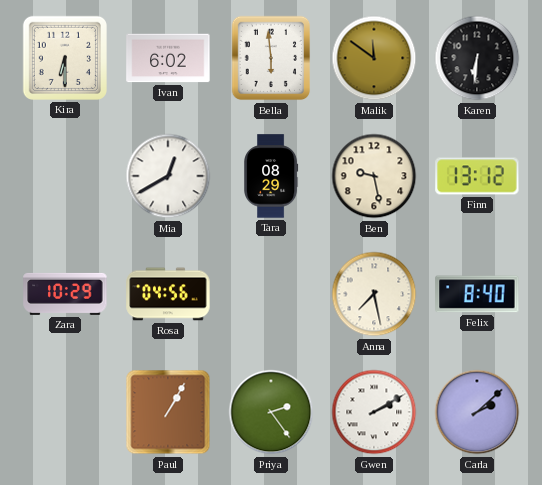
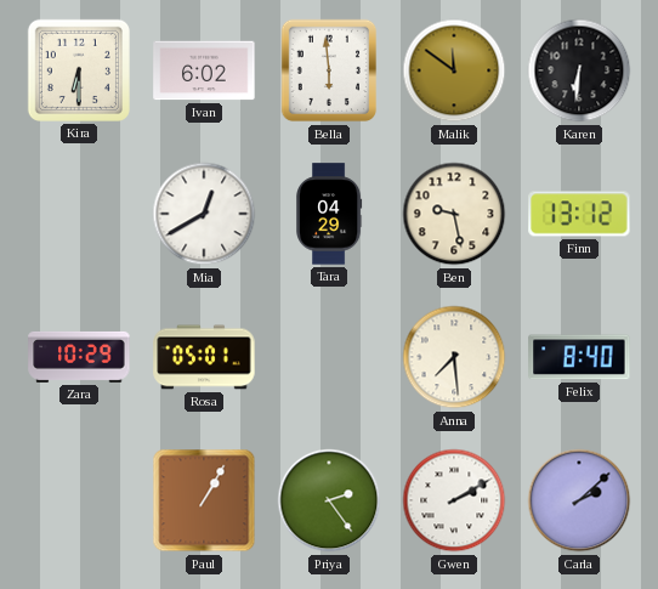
Tara: 08:29 -> 04:29 (330, 214)
Rosa: 04:56 -> 05:01 (204, 357)
Anna: 7:28 -> 7:29 (454, 357)
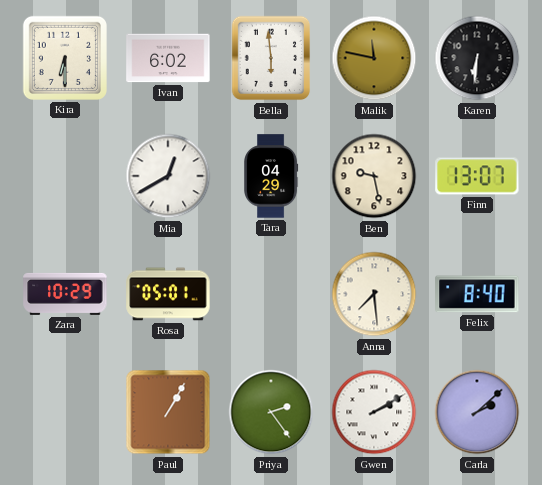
Malik: 11:51 -> 11:47 (374, 58)
Finn: 13:12 -> 13:07 (477, 176)
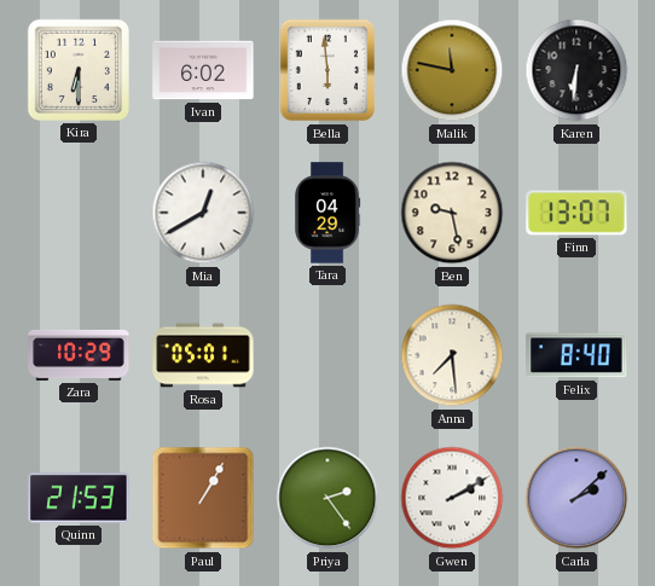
Quinn: none -> 21:53 (79, 498)
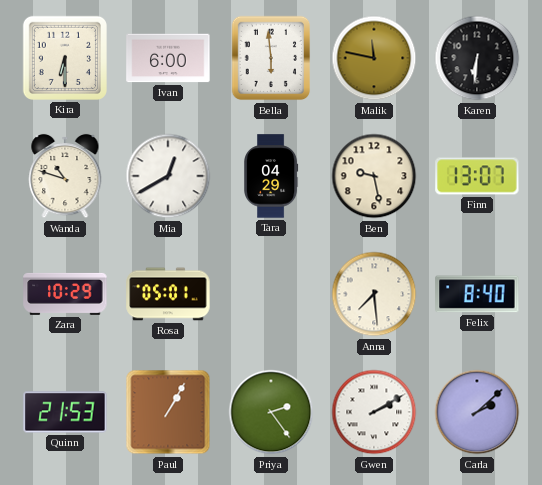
Ivan: 6:02 -> 6:00 (168, 58)
Wanda: none -> 10:48 (65, 176)
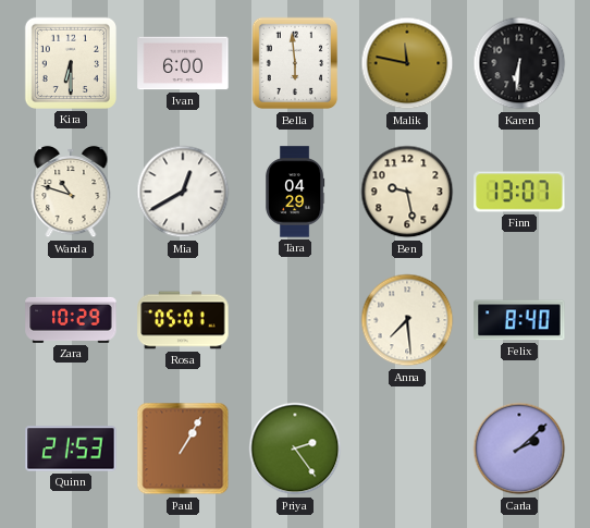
Gwen: 2:10 -> none (374, 412)
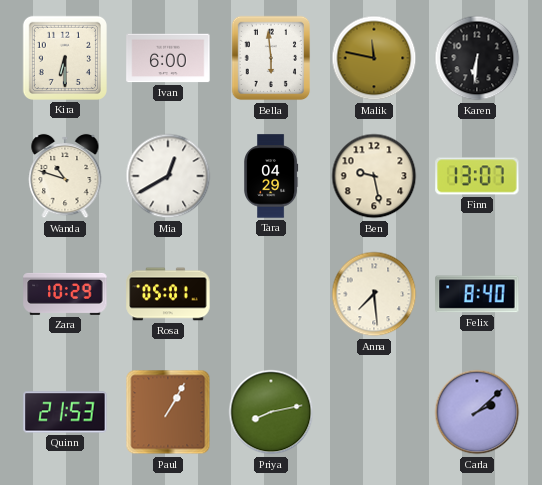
Priya: 2:24 -> 8:13 (271, 412)
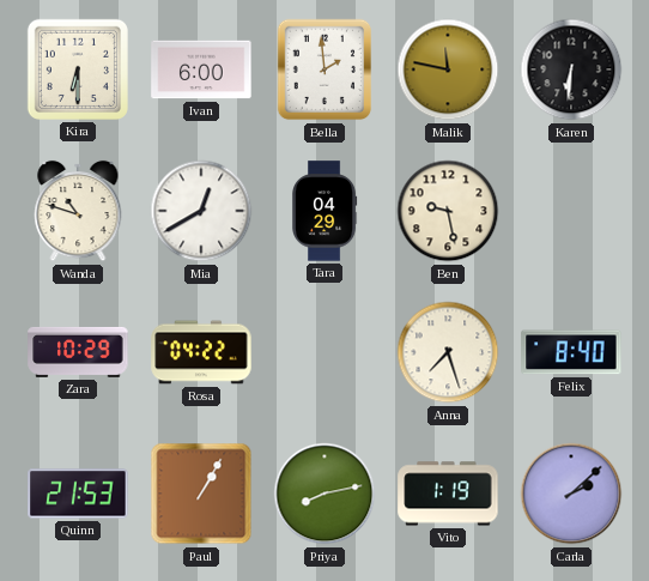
Bella: 5:59 -> 1:59 (324, 69)
Finn: 13:07 -> none (477, 176)
Rosa: 05:01 -> 04:22 (201, 352)
Anna: 7:29 -> 7:27 (448, 352)
Vito: none -> 1:19 (448, 494)
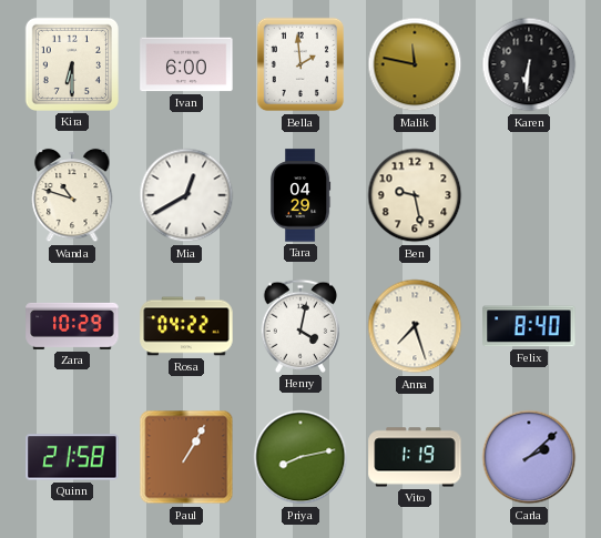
Henry: none -> 4:02 (300, 326)
Quinn: 21:53 -> 21:58 (72, 457)
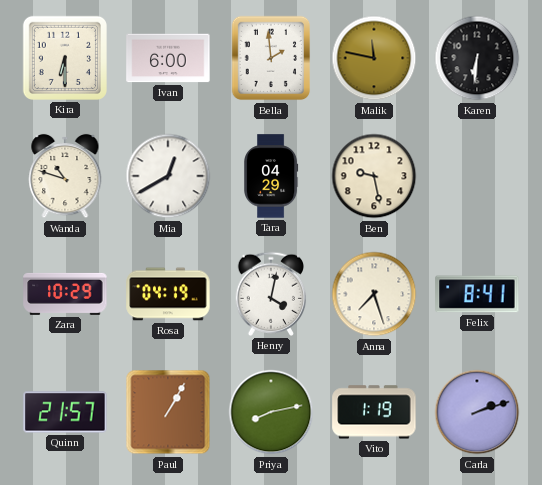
Rosa: 04:22 -> 04:19 (168, 294)
Felix: 8:40 -> 8:41 (477, 294)
Quinn: 21:58 -> 21:57 (65, 412)
Carla: 2:08 -> 2:12 (477, 412)
